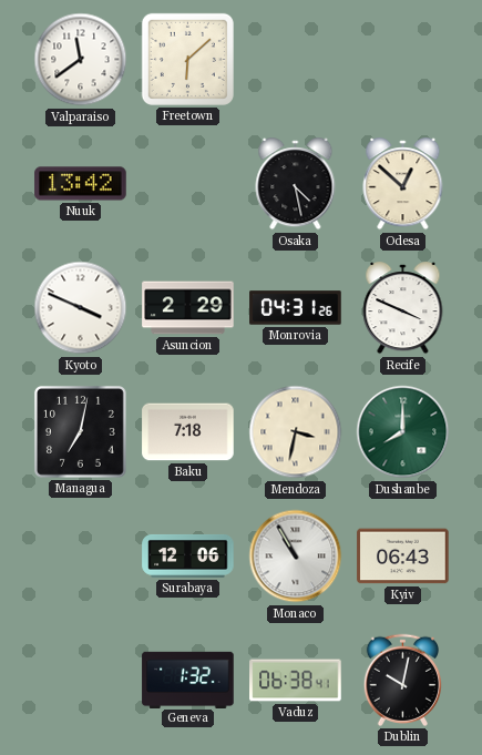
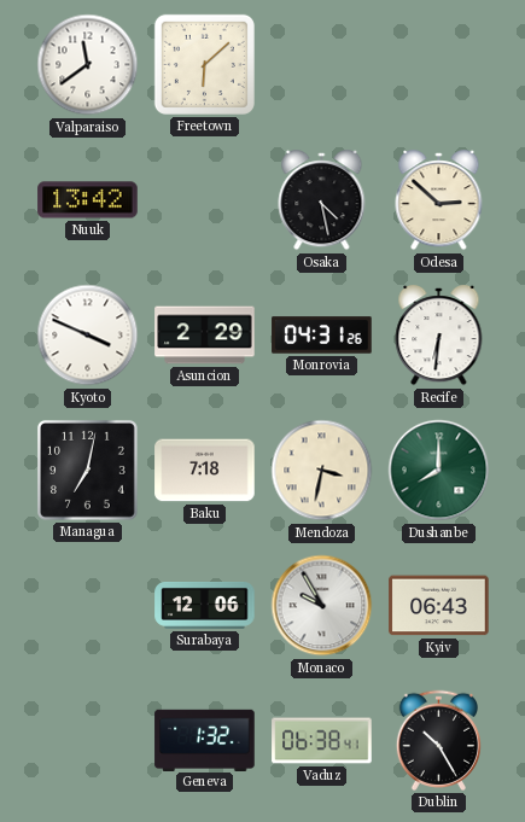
Odesa: 12:52 -> 2:52 (439, 200)
Recife: 3:49 -> 6:31 (439, 336)
Monaco: 10:55 -> 9:55 (322, 606)
Dublin: 10:02 -> 10:25 (438, 740)
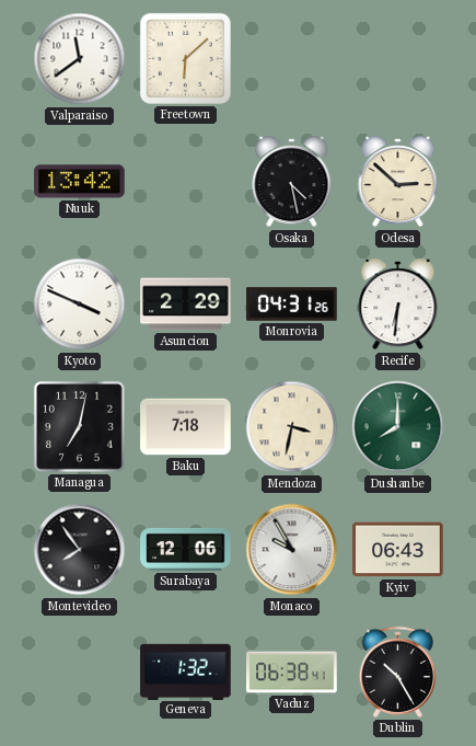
Montevideo: none -> 7:54 (80, 550)
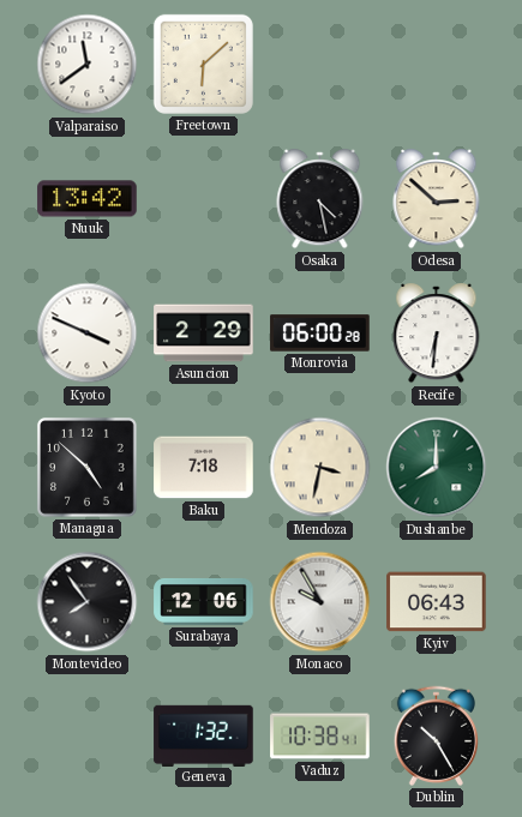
Monrovia: 04:31 -> 06:00 (320, 334)
Managua: 7:02 -> 4:52 (86, 467)
Vaduz: 06:38 -> 10:38 (320, 737)
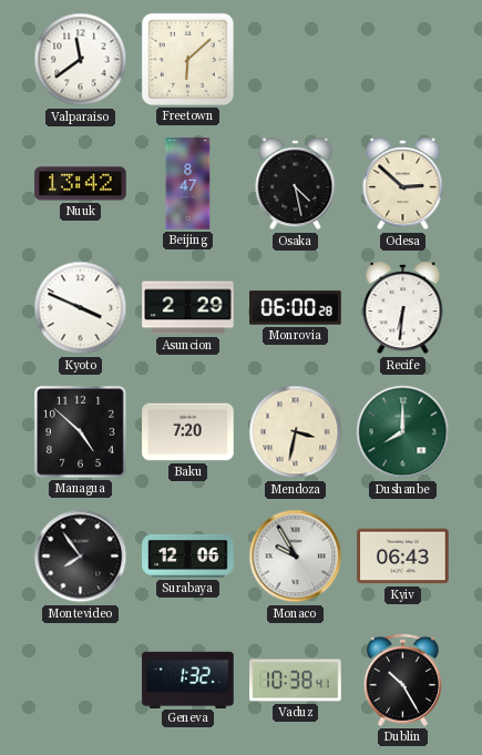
Beijing: none -> 8:47 (188, 184)
Baku: 7:18 -> 7:20 (188, 432)
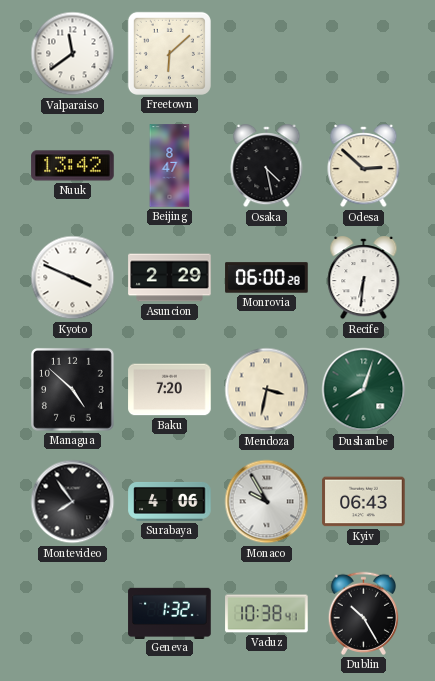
Dushanbe: 8:00 -> 8:03 (364, 390)
Surabaya: 12:06 -> 4:06 (170, 501)
